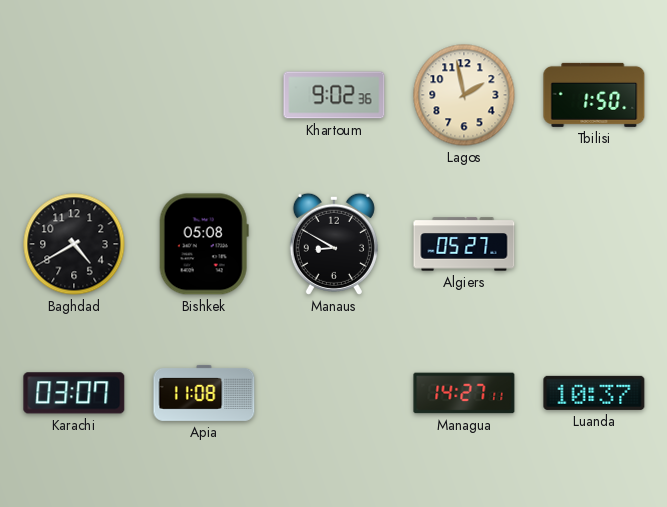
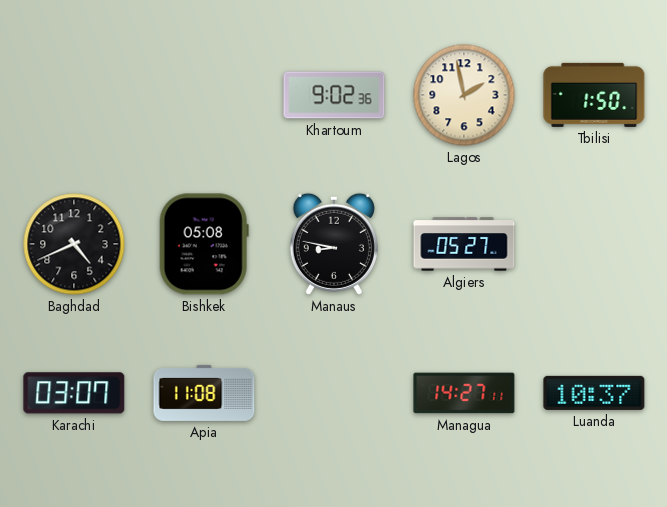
Baghdad: 4:40 -> 4:41 (74, 244)
Manaus: 8:50 -> 8:47 (334, 244)
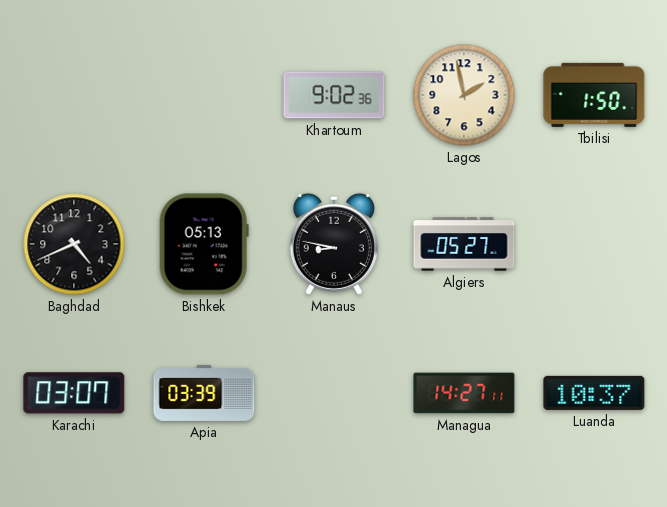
Bishkek: 05:08 -> 05:13 (204, 244)
Apia: 11:08 -> 03:39 (204, 393)
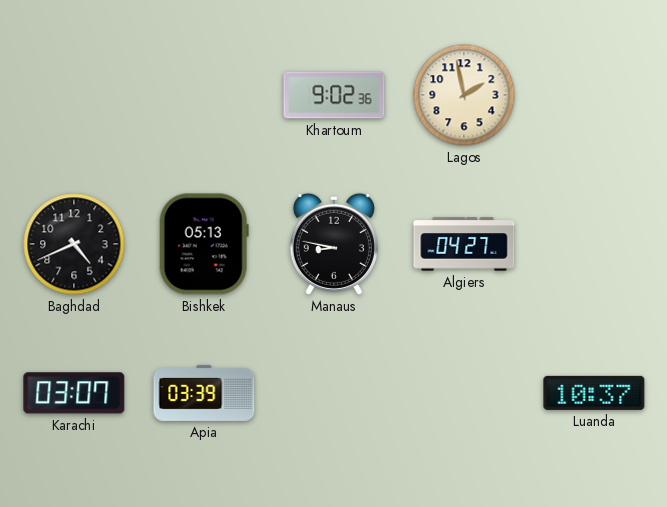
Tbilisi: 1:50 -> none (594, 95)
Algiers: 05:27 -> 04:27 (464, 244)
Managua: 14:27 -> none (464, 393)
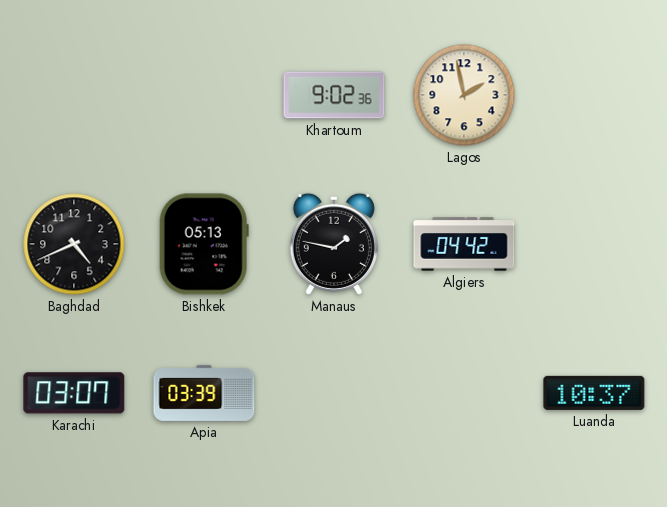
Manaus: 8:47 -> 1:47 (334, 244)
Algiers: 04:27 -> 04:42 (464, 244)
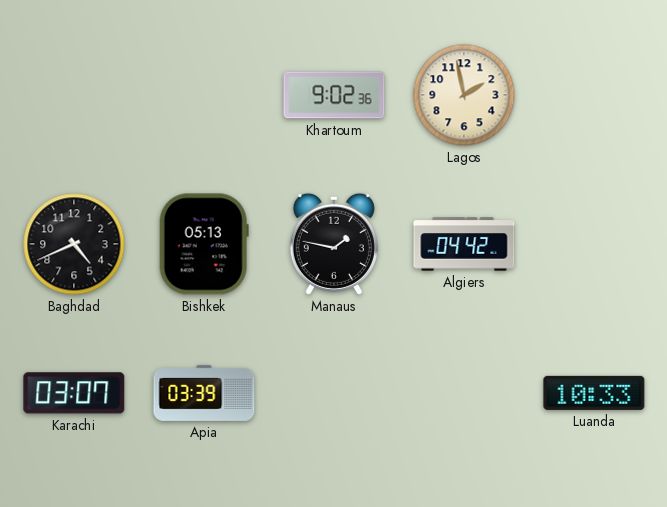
Luanda: 10:37 -> 10:33 (594, 393)
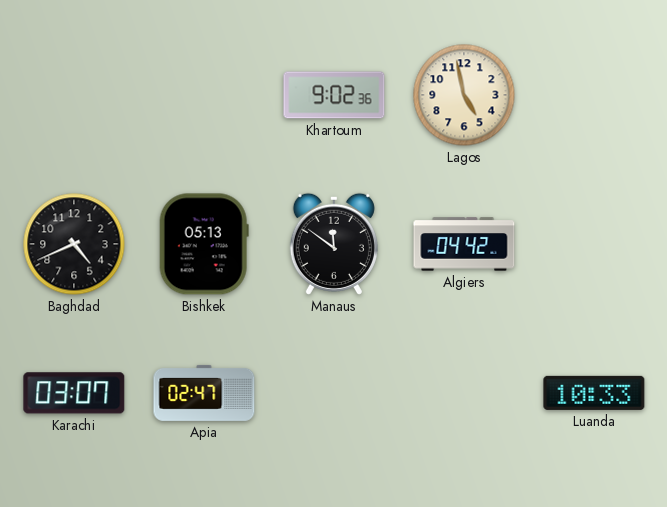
Lagos: 1:58 -> 4:58 (464, 95)
Manaus: 1:47 -> 11:51 (334, 244)
Apia: 03:39 -> 02:47 (204, 393)
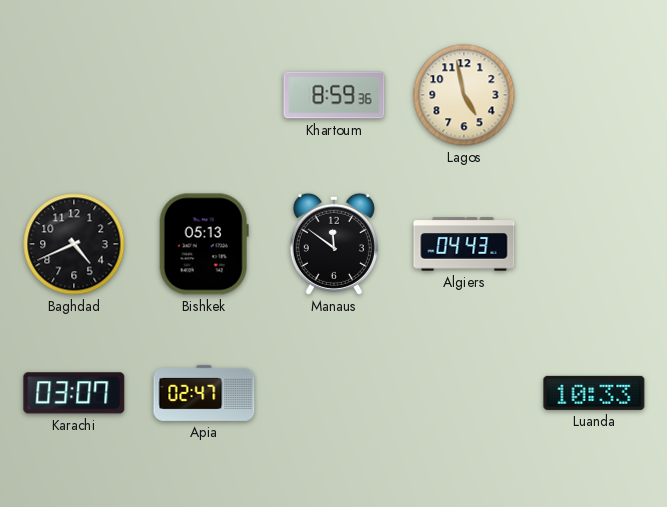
Khartoum: 9:02 -> 8:59 (334, 95)
Algiers: 04:42 -> 04:43 (464, 244)
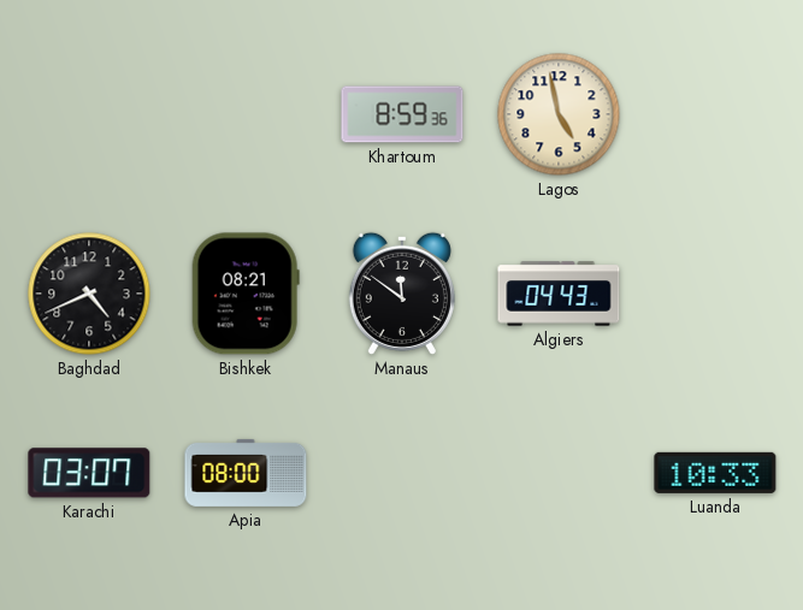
Bishkek: 05:13 -> 08:21 (246, 294)
Apia: 02:47 -> 08:00 (246, 473)
